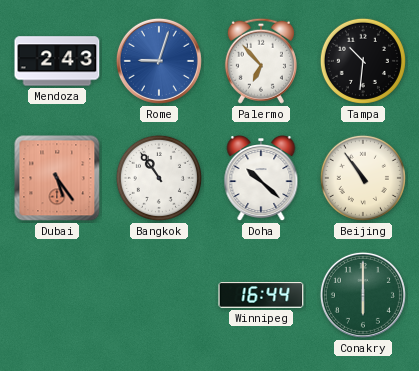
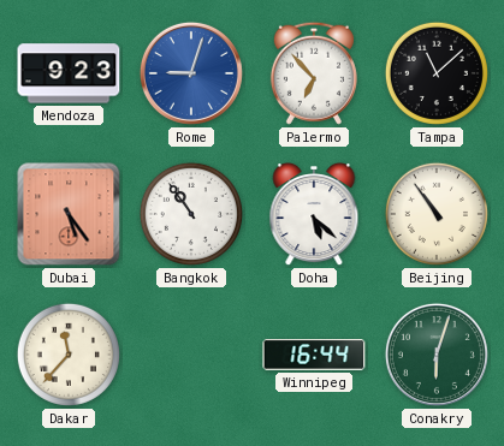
Mendoza: 2:43 -> 9:23 (69, 73)
Tampa: 10:31 -> 11:08 (437, 73)
Doha: 10:22 -> 5:22 (314, 215)
Dakar: none -> 11:37 (69, 355)
Conakry: 6:00 -> 6:03 (437, 355)
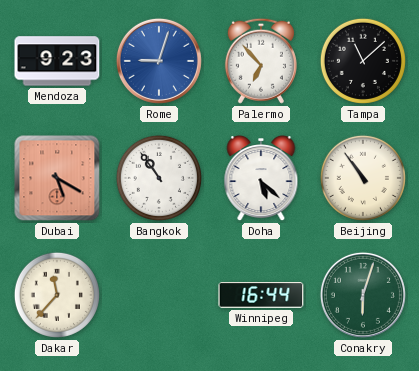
Dubai: 5:24 -> 5:20 (57, 178)
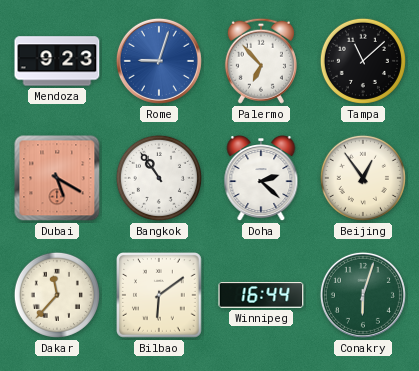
Doha: 5:22 -> 2:22 (261, 179)
Beijing: 10:54 -> 12:54 (363, 178)
Bilbao: none -> 6:09 (160, 296)
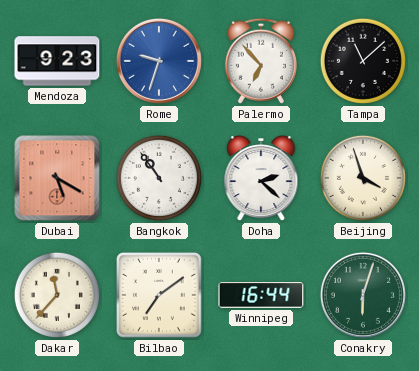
Rome: 9:03 -> 9:33 (159, 61)
Beijing: 12:54 -> 3:57 (363, 178)
Bilbao: 6:09 -> 7:09 (160, 296)
